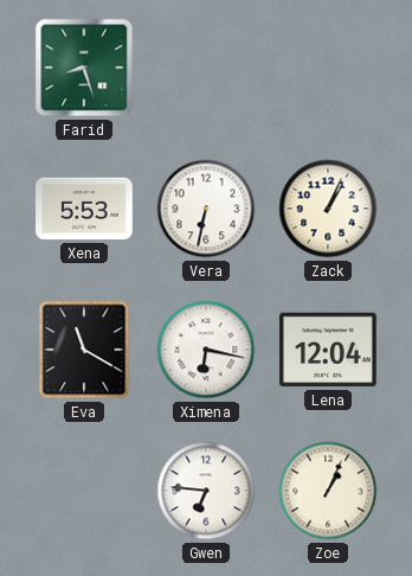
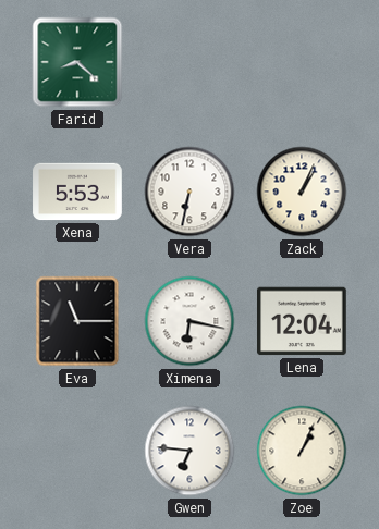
Farid: 8:27 -> 8:22 (77, 62)
Eva: 11:20 -> 11:15 (77, 321)
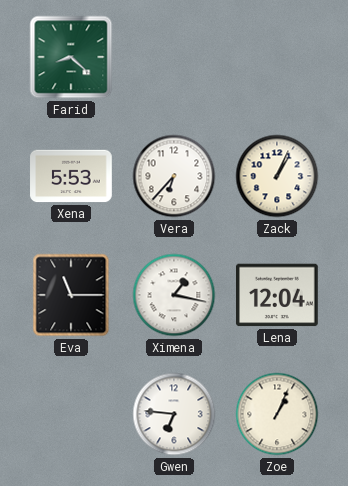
Vera: 6:32 -> 6:37 (174, 176)
Ximena: 6:17 -> 1:17 (174, 295)
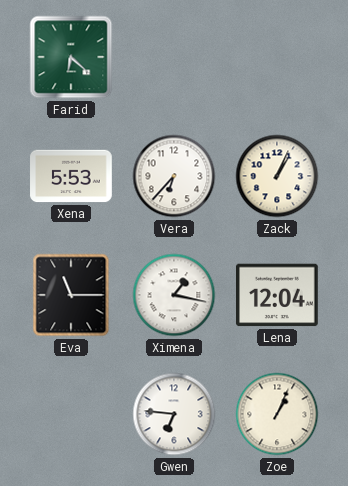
Farid: 8:22 -> 6:22 (71, 57)
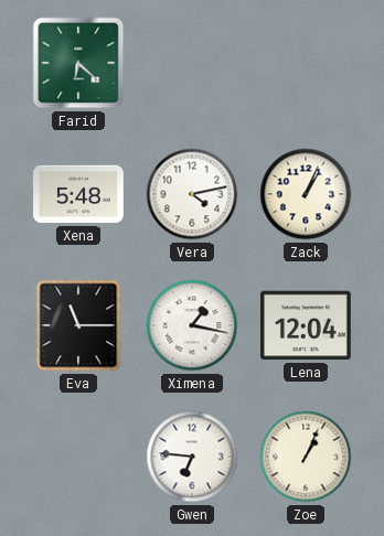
Xena: 5:53 -> 5:48 (78, 194)
Vera: 6:37 -> 4:13 (192, 194)
